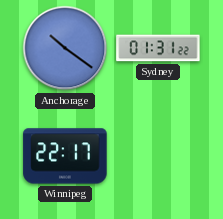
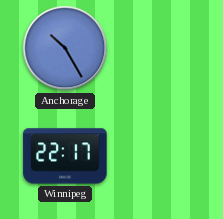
Anchorage: 10:21 -> 10:25 (65, 48)
Sydney: 01:31 -> none (158, 48)
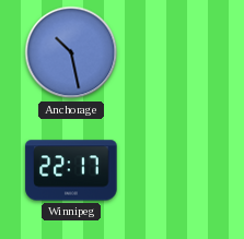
Anchorage: 10:25 -> 10:28 (71, 52)
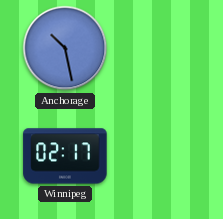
Winnipeg: 22:17 -> 02:17 (65, 156)
